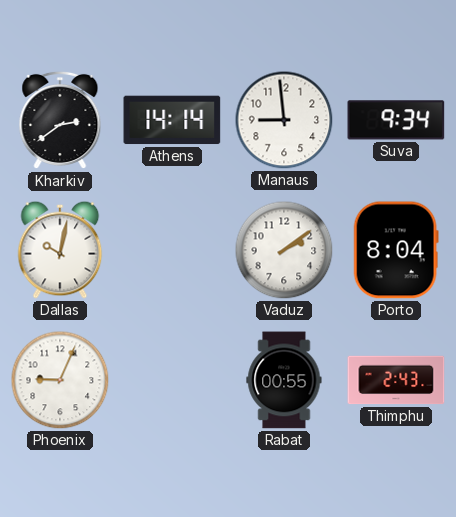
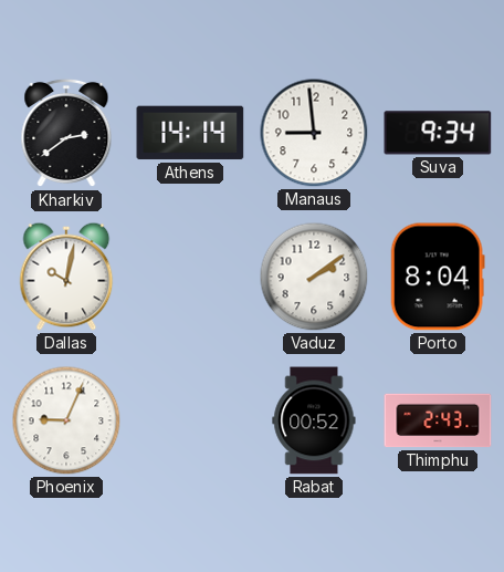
Rabat: 00:55 -> 00:52 (314, 420)
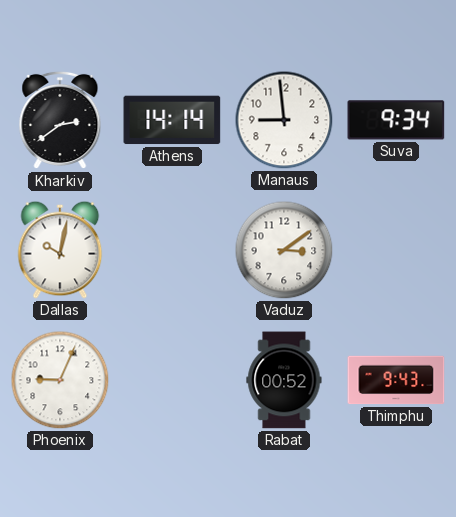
Vaduz: 2:09 -> 3:09 (284, 250)
Porto: 8:04 -> none (438, 277)
Thimphu: 2:43 -> 9:43 (396, 380)
